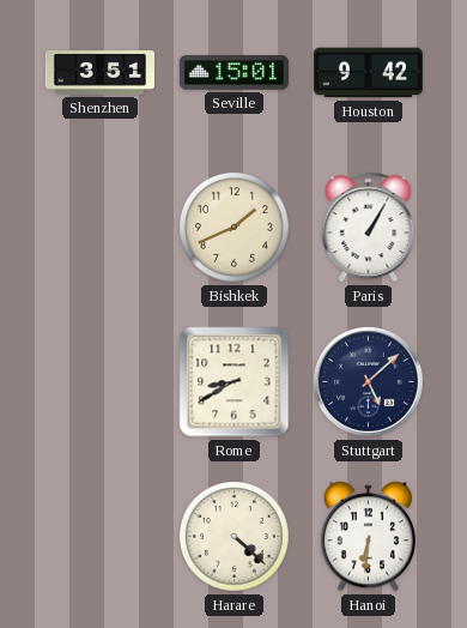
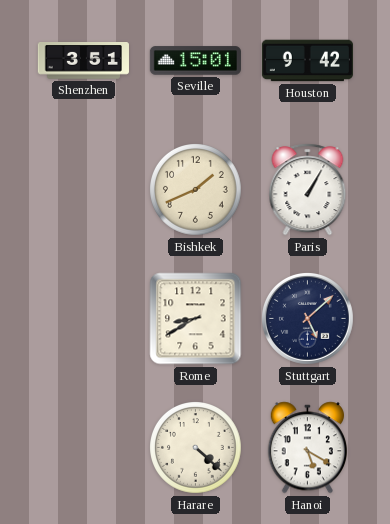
Hanoi: 6:31 -> 5:20 (307, 448)
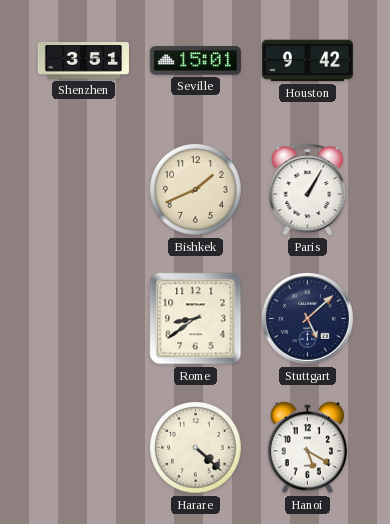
Rome: 8:40 -> 8:39 (196, 319)
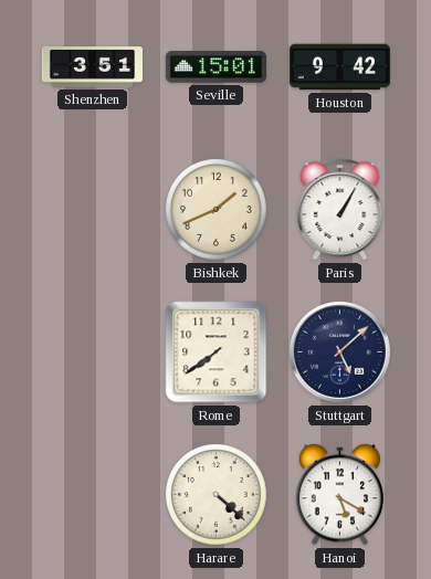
Rome: 8:39 -> 7:39 (217, 352)
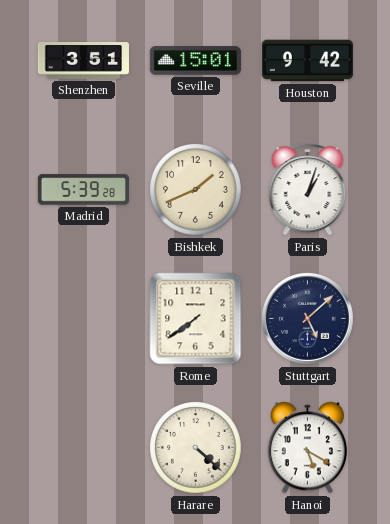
Madrid: none -> 5:39 (83, 190)
Paris: 1:05 -> 1:03 (308, 190)
